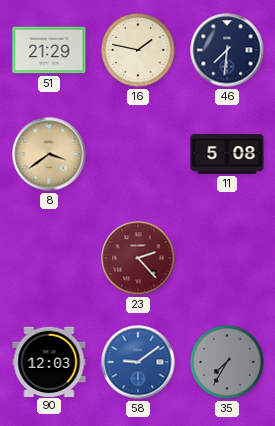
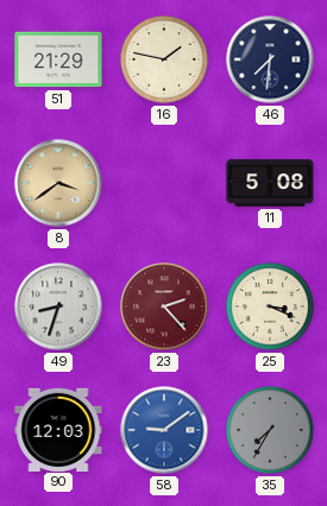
49: none -> 8:33 (58, 306)
25: none -> 3:19 (270, 306)
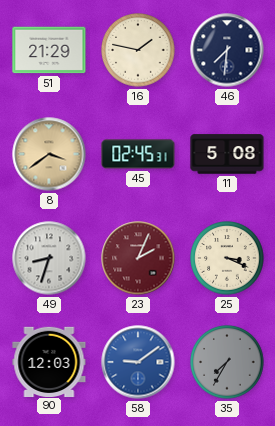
45: none -> 02:45 (138, 154)
23: 2:23 -> 2:04 (138, 258)
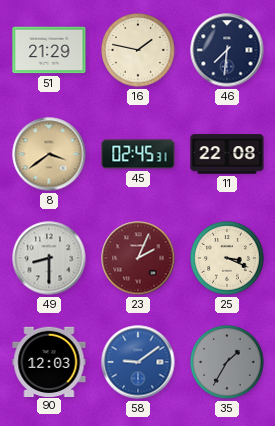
11: 5:08 -> 22:08 (227, 154)
49: 8:33 -> 8:30 (49, 258)
35: 7:35 -> 1:35 (227, 362)
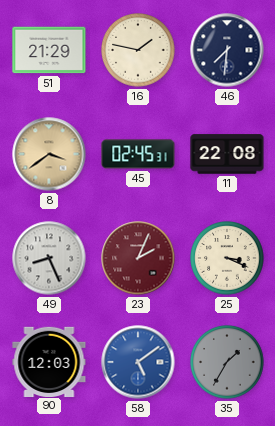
49: 8:30 -> 8:26 (49, 258)
58: 9:09 -> 5:09 (138, 362)
